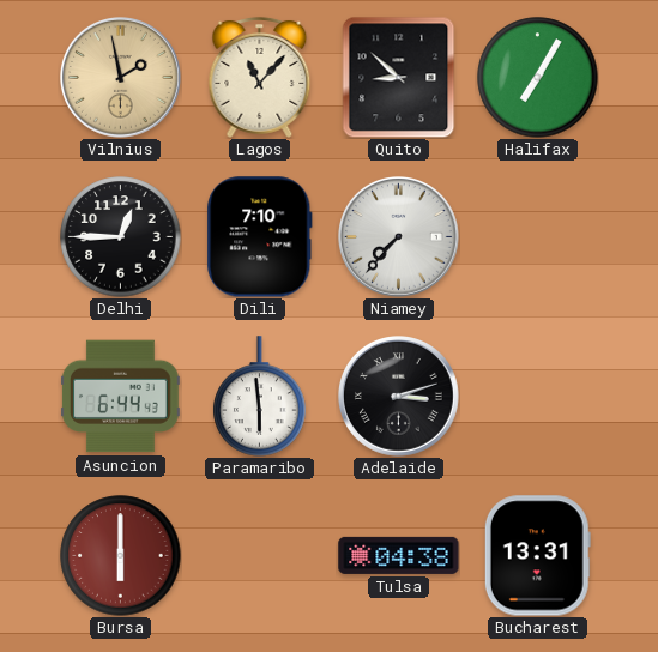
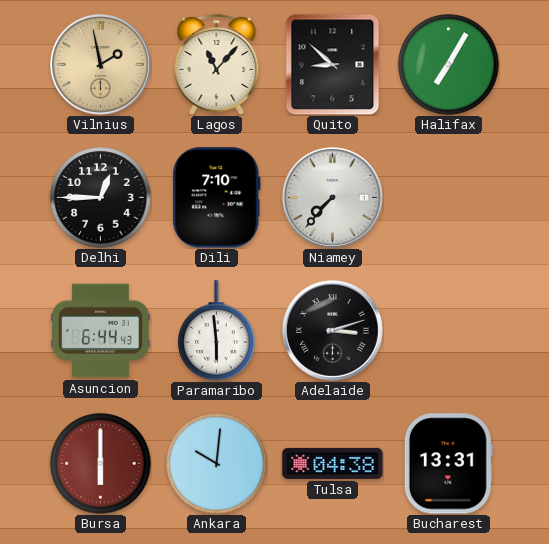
Ankara: none -> 10:01 (217, 464)
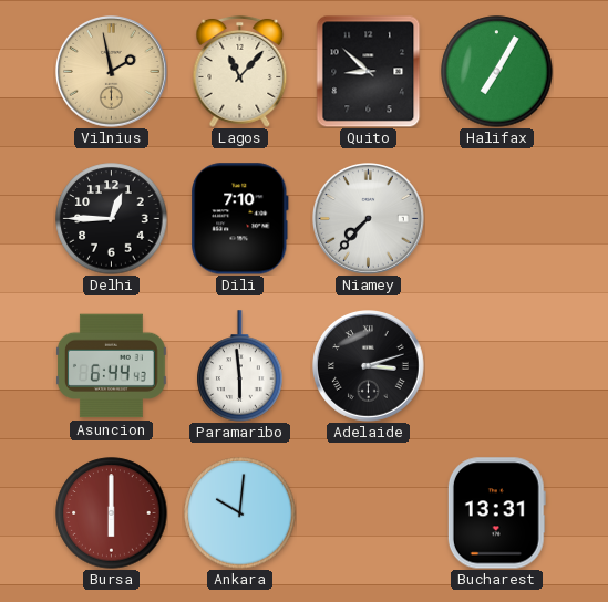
Tulsa: 04:38 -> none (333, 463)
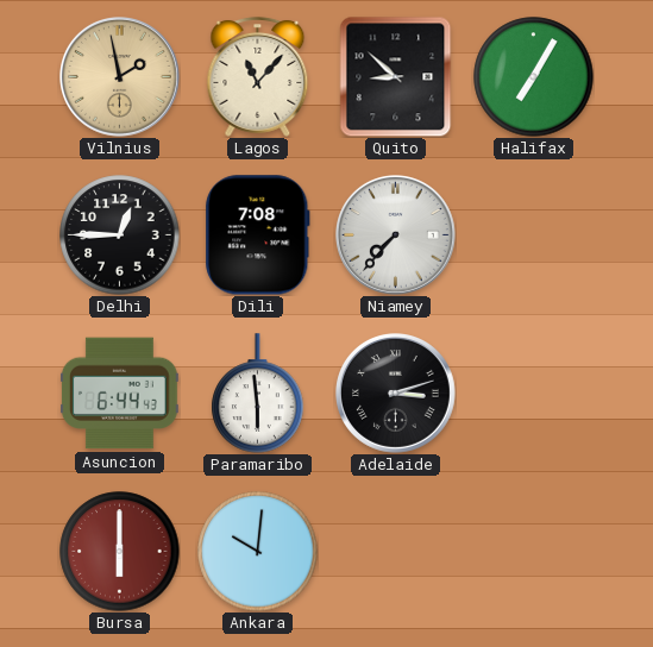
Dili: 7:10 -> 7:08 (258, 235)
Bucharest: 13:31 -> none (496, 513)
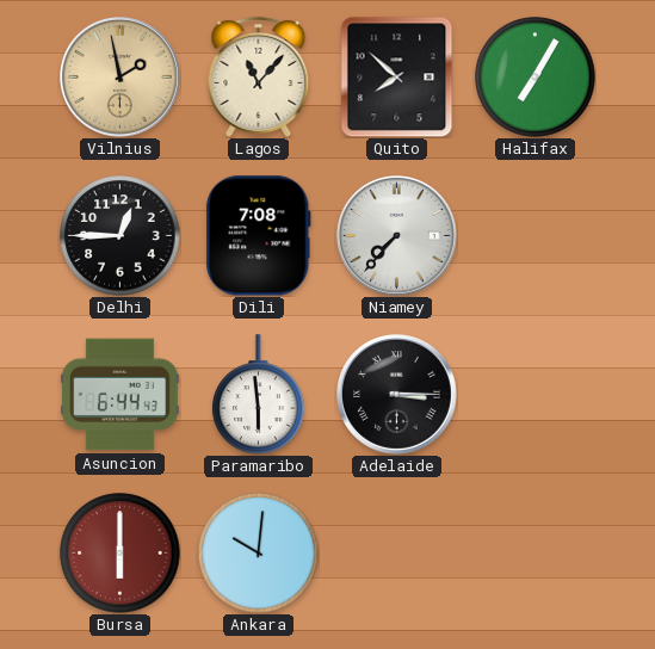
Quito: 8:52 -> 7:52 (397, 76)
Adelaide: 3:12 -> 3:15 (397, 395)
